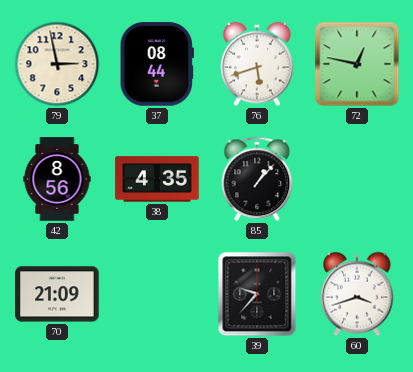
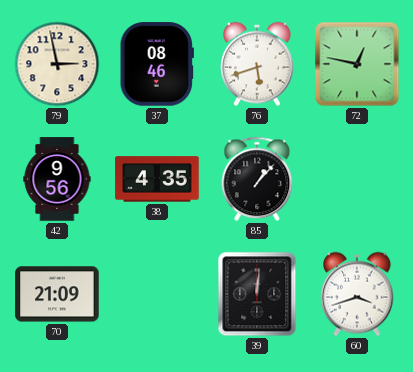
37: 08:44 -> 08:46 (157, 64)
42: 8:56 -> 9:56 (57, 179)
39: 9:37 -> 12:01 (257, 294)
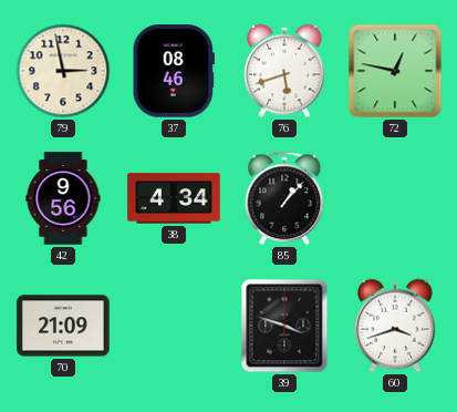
38: 4:35 -> 4:34 (174, 198)
39: 12:01 -> 3:48 (284, 326)
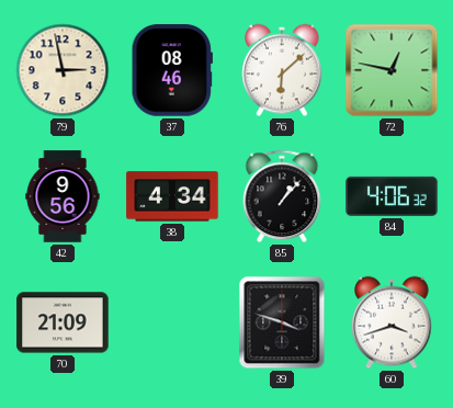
76: 5:42 -> 6:08 (282, 70)
84: none -> 4:06 (392, 196)
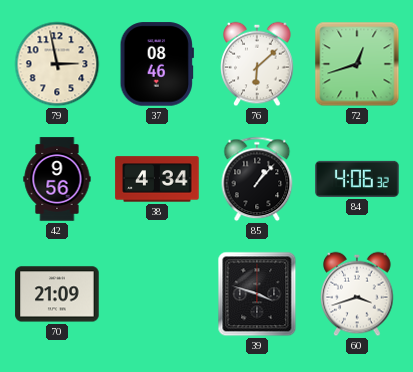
72: 12:47 -> 12:42 (357, 64)
